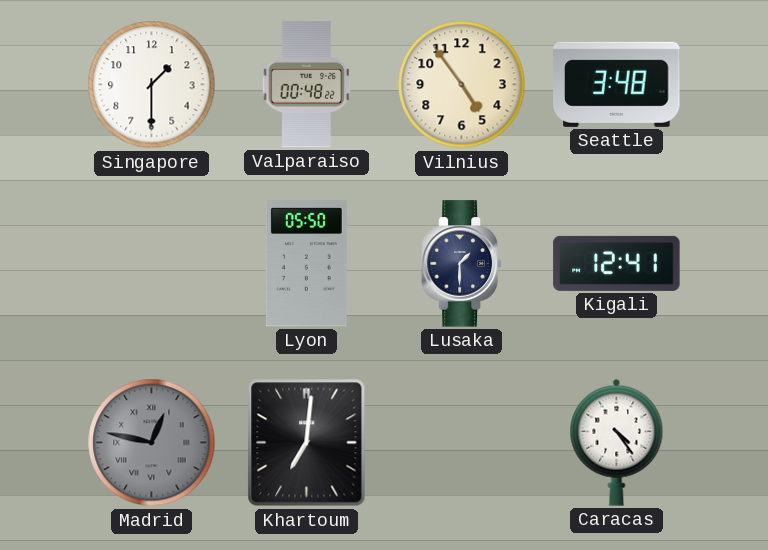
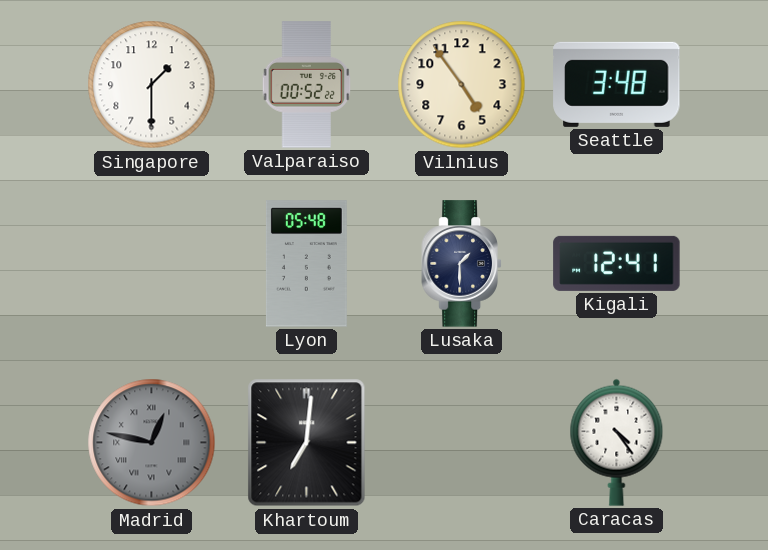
Valparaiso: 00:48 -> 00:52 (307, 85)
Lyon: 05:50 -> 05:48 (306, 264)
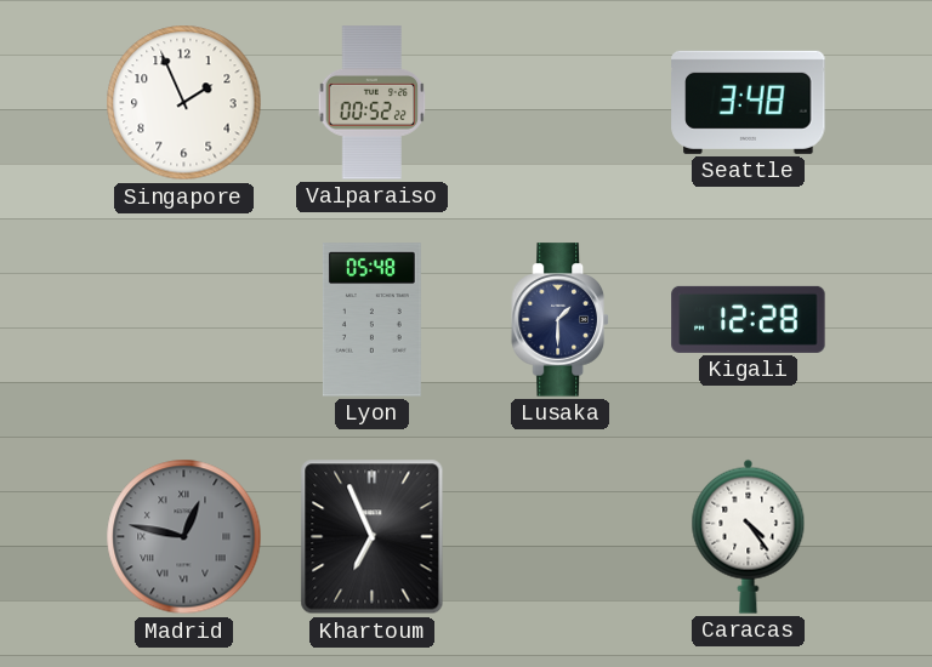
Singapore: 1:30 -> 1:56 (184, 103)
Vilnius: 4:54 -> none (462, 85)
Kigali: 12:41 -> 12:28 (749, 319)
Khartoum: 7:01 -> 6:56 (373, 537)
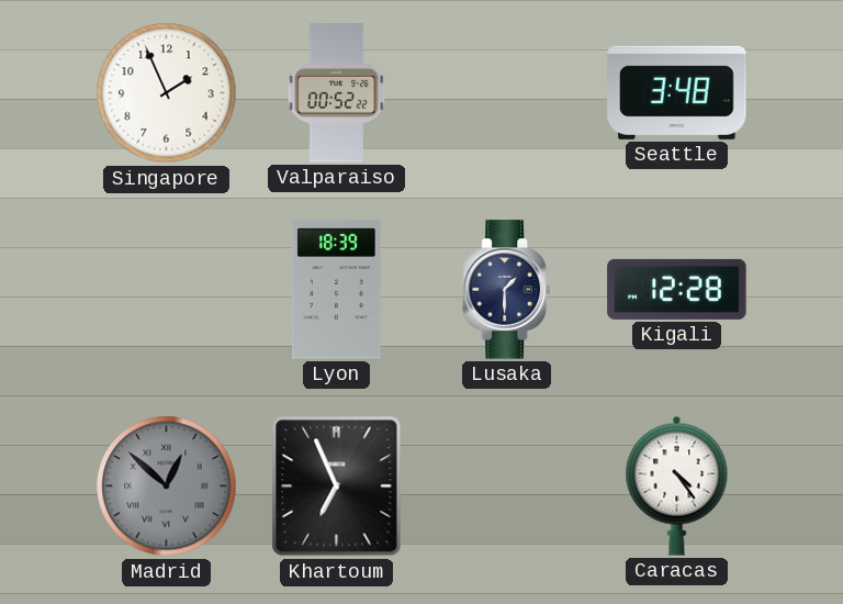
Lyon: 05:48 -> 18:39 (336, 290)
Madrid: 12:47 -> 12:52 (167, 486)
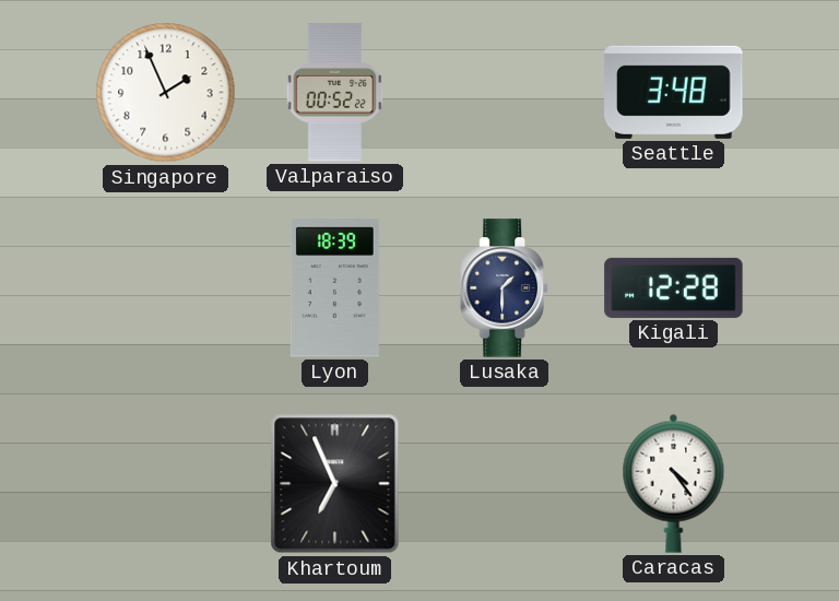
Madrid: 12:52 -> none (167, 486)
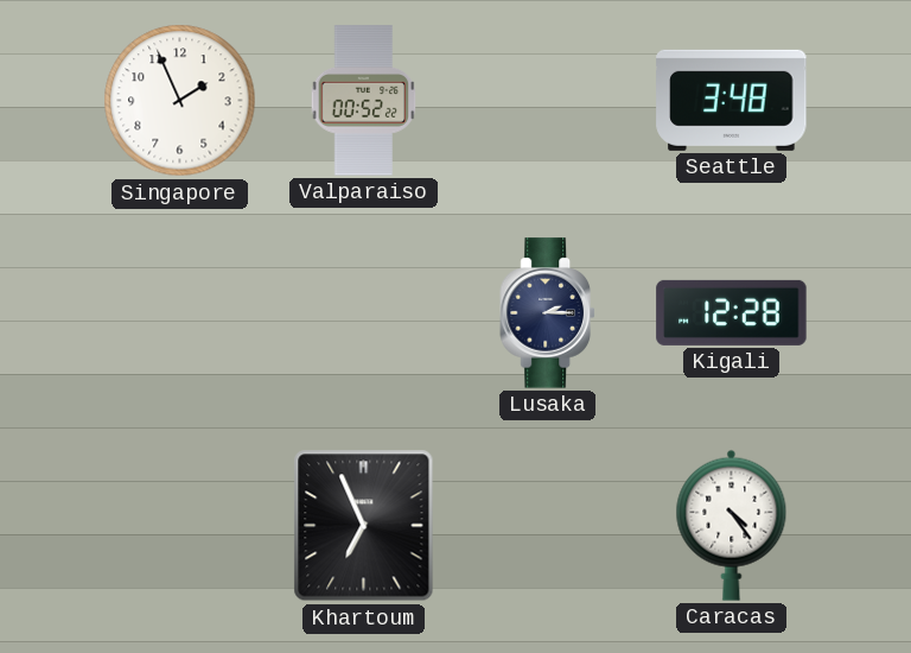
Lyon: 18:39 -> none (334, 288)
Lusaka: 1:30 -> 2:15 (548, 313)
